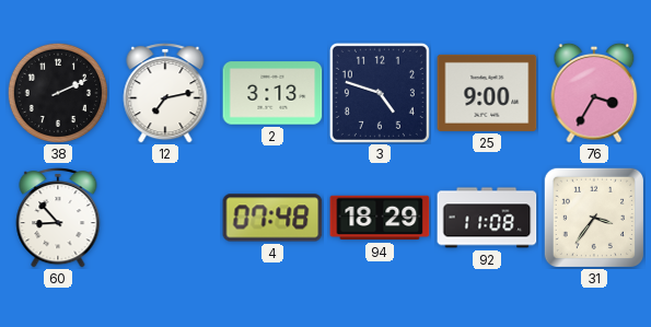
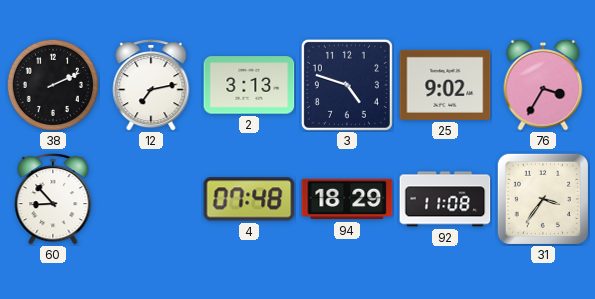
25: 9:00 -> 9:02 (445, 85)
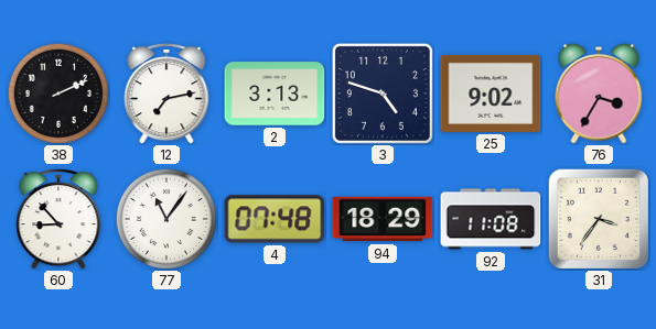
77: none -> 11:06 (166, 219)
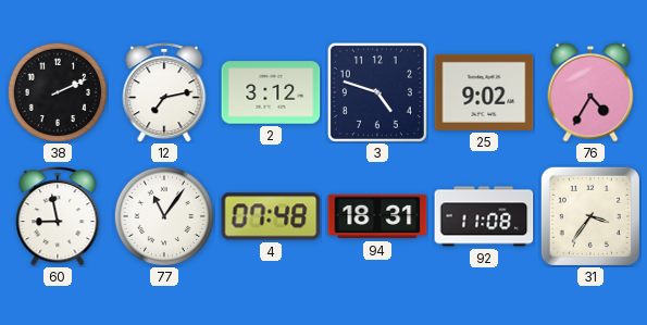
2: 3:13 -> 3:12 (271, 92)
76: 3:35 -> 4:35 (590, 92)
60: 8:53 -> 8:58 (58, 216)
94: 18:29 -> 18:31 (377, 216)
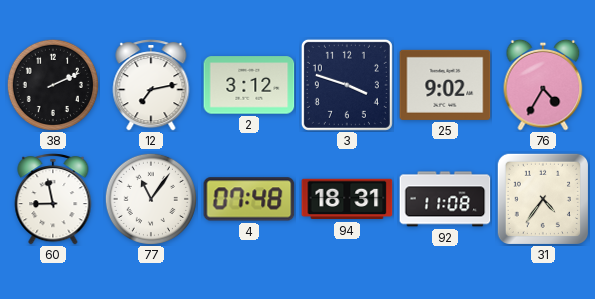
3: 4:48 -> 3:48 (347, 85)
31: 3:36 -> 4:36 (543, 199)
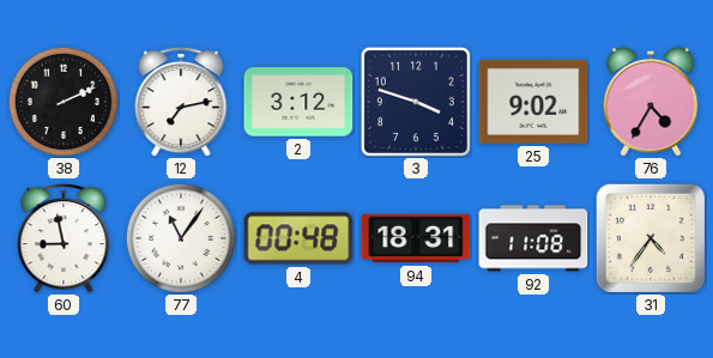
4: 07:48 -> 00:48 (298, 238)
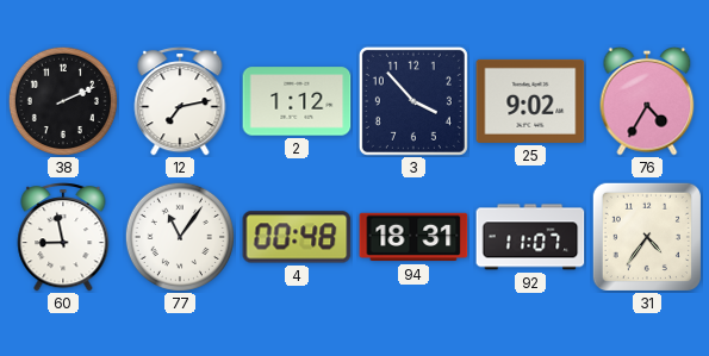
2: 3:12 -> 1:12 (297, 101)
3: 3:48 -> 3:53 (413, 101)
92: 11:08 -> 11:07 (530, 237)
